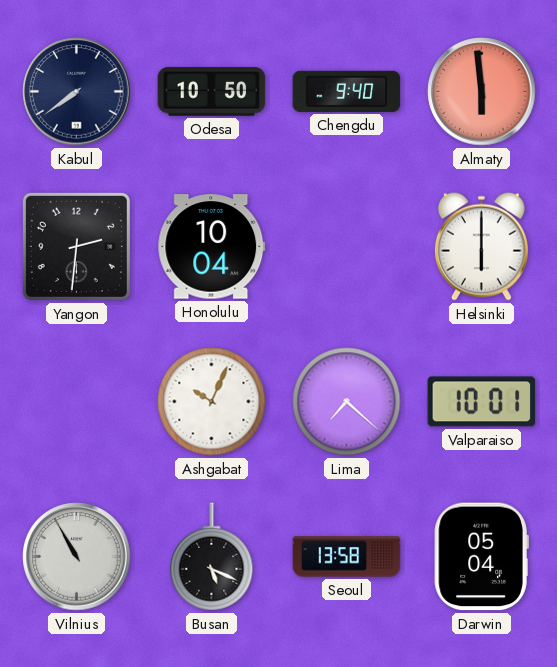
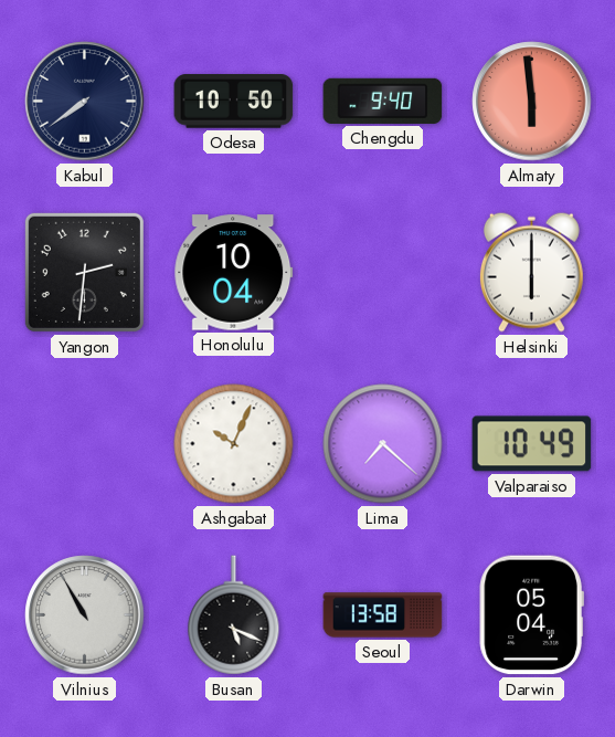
Valparaiso: 10:01 -> 10:49 (532, 444)
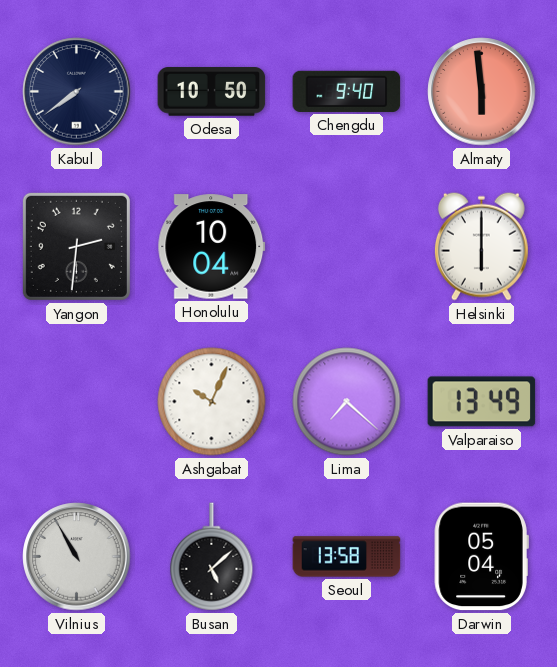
Valparaiso: 10:49 -> 13:49 (482, 402)
Busan: 5:19 -> 5:08 (212, 557)
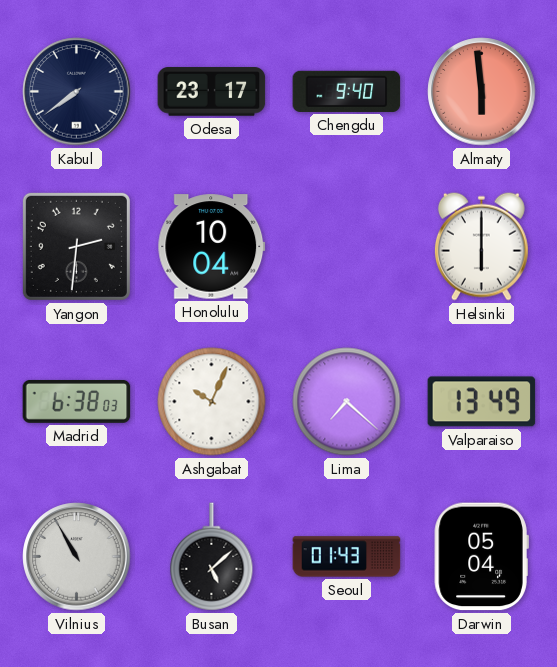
Odesa: 10:50 -> 23:17 (212, 92)
Madrid: none -> 6:38 (77, 401)
Seoul: 13:58 -> 01:43 (347, 557)
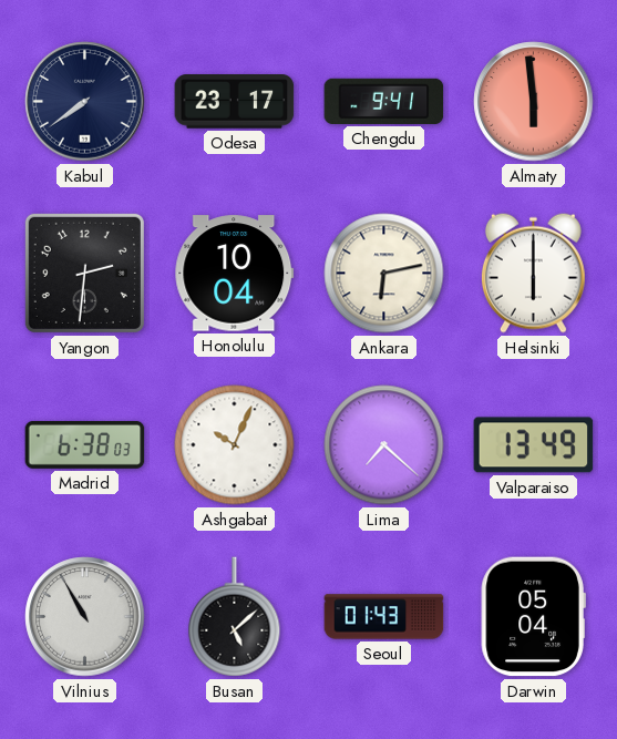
Chengdu: 9:40 -> 9:41 (384, 101)
Ankara: none -> 6:13 (384, 274)
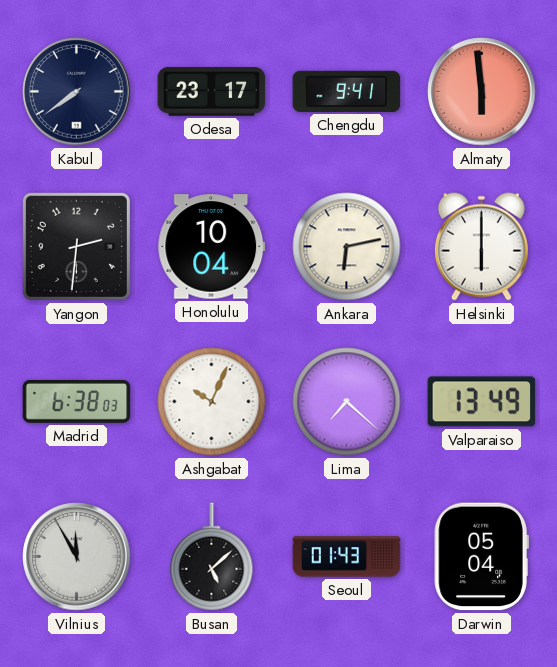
Vilnius: 10:55 -> 11:55 (77, 557)
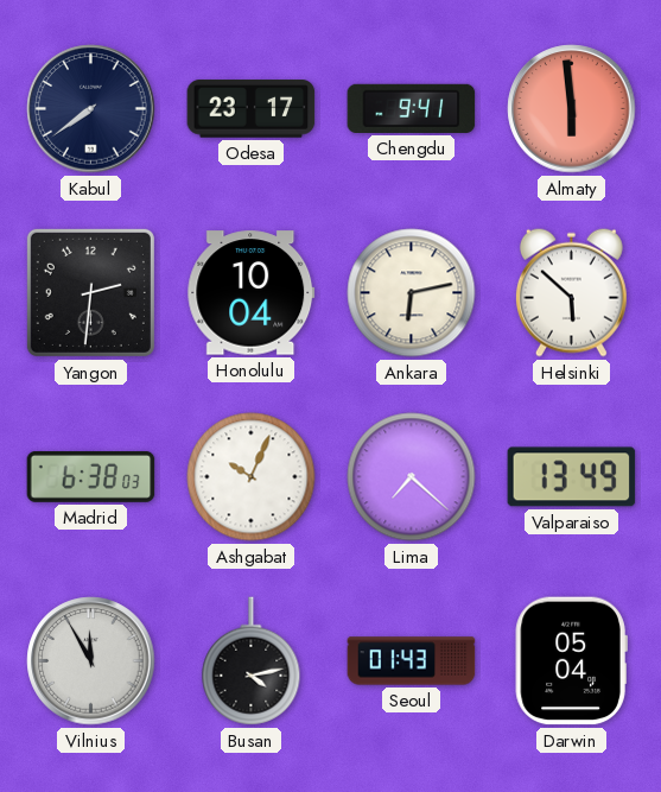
Helsinki: 6:00 -> 5:52 (571, 292)
Busan: 5:08 -> 4:13 (252, 661)
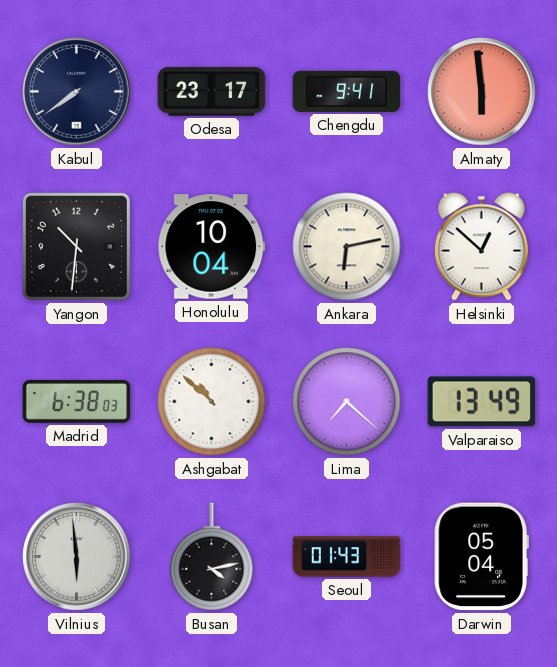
Yangon: 2:31 -> 10:31 (76, 246)
Helsinki: 5:52 -> 12:52 (481, 246)
Ashgabat: 10:04 -> 10:52 (212, 402)
Vilnius: 11:55 -> 5:59 (77, 557)
